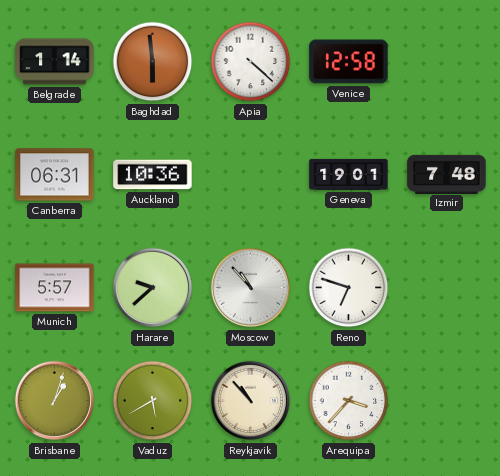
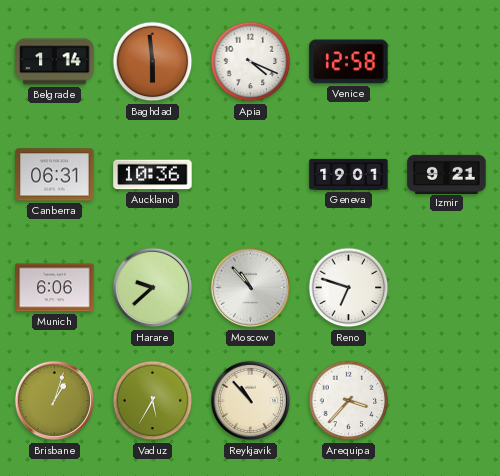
Apia: 4:22 -> 4:19 (251, 62)
Izmir: 7:48 -> 9:21 (447, 174)
Munich: 5:57 -> 6:06 (55, 288)
Vaduz: 5:40 -> 5:35 (153, 401)
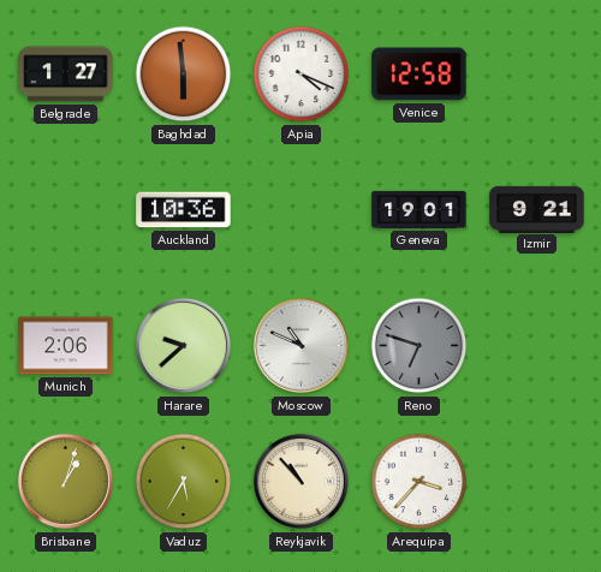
Belgrade: 1:14 -> 1:27 (66, 75)
Canberra: 06:31 -> none (55, 175)
Munich: 6:06 -> 2:06 (66, 346)
Moscow: 10:53 -> 10:49 (302, 346)
Reno dial: white -> grey (419, 346)
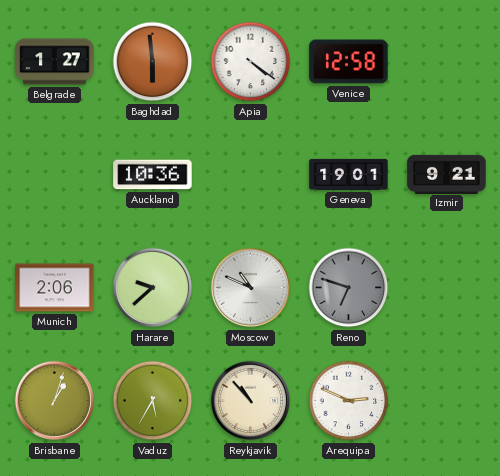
Apia: 4:19 -> 4:21 (251, 62)
Arequipa: 3:37 -> 2:49 (349, 401)
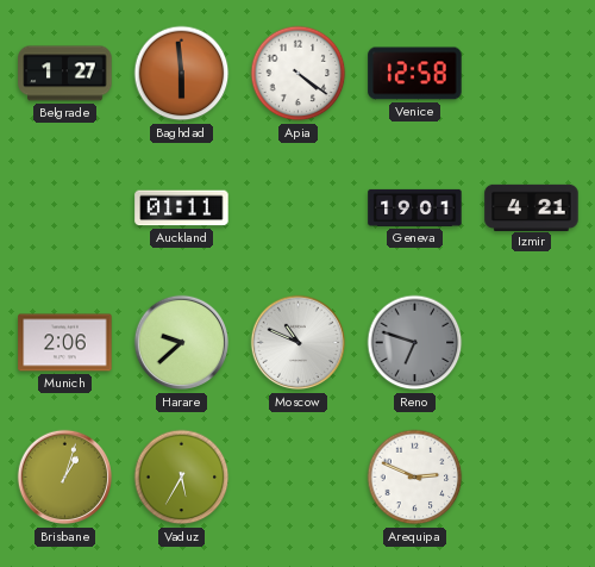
Auckland: 10:36 -> 01:11 (182, 208)
Izmir: 9:21 -> 4:21 (532, 207)
Reykjavik: 10:53 -> none (251, 401)
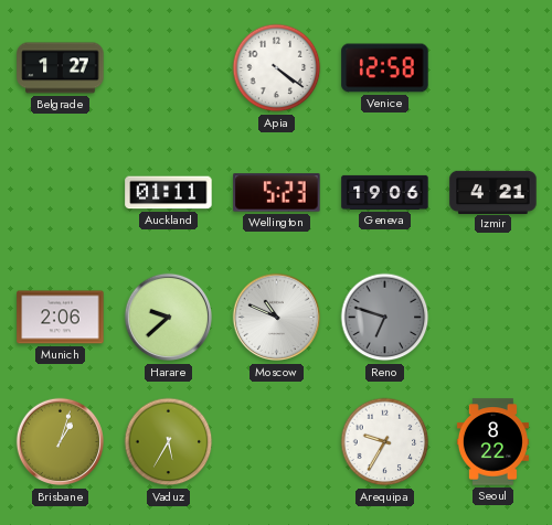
Baghdad: 5:59 -> none (182, 74)
Wellington: none -> 5:23 (277, 193)
Geneva: 19:01 -> 19:06 (385, 192)
Arequipa: 2:49 -> 9:35 (385, 442)
Seoul: none -> 8:22 (492, 442)
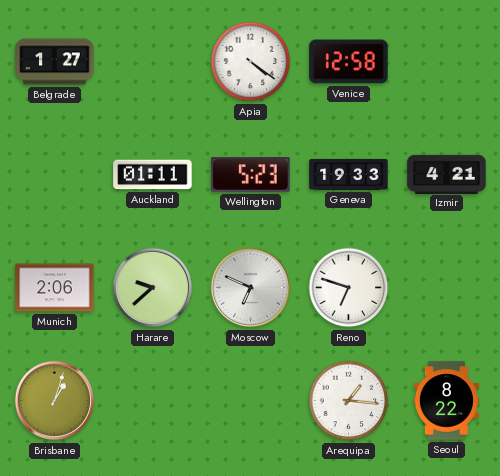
Geneva: 19:06 -> 19:33 (349, 174)
Moscow: 10:49 -> 6:49 (251, 288)
Reno dial: grey -> white (349, 288)
Vaduz: 5:35 -> none (169, 442)
Arequipa: 9:35 -> 1:16 (349, 401)
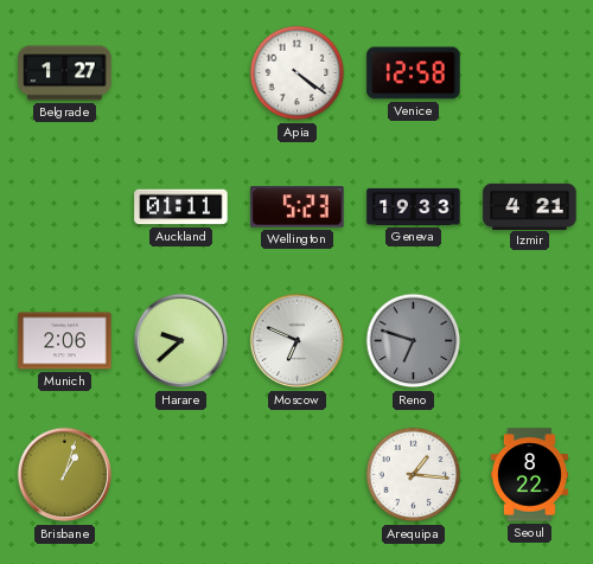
Reno dial: white -> grey (414, 341)
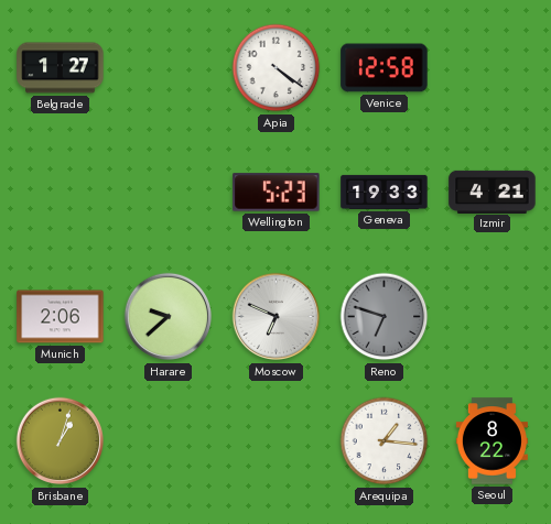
Auckland: 01:11 -> none (181, 207)
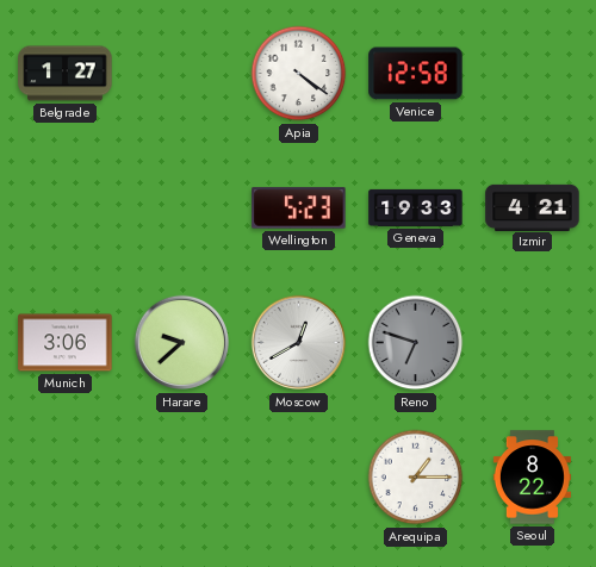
Munich: 2:06 -> 3:06 (66, 343)
Moscow: 6:49 -> 12:40 (299, 343)
Brisbane: 1:03 -> none (61, 441)
Arequipa: 1:16 -> 1:15 (416, 478)
